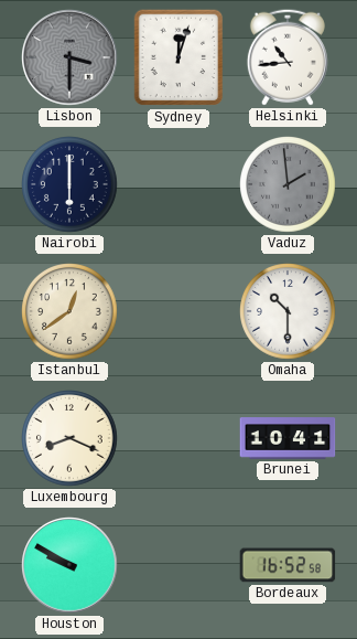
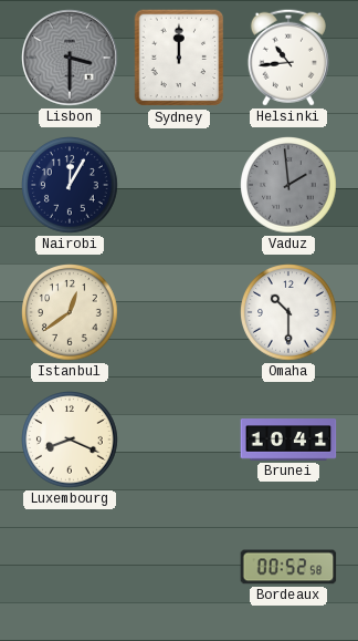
Sydney: 12:03 -> 12:00 (179, 58)
Nairobi: 6:00 -> 12:05 (71, 186)
Houston: 9:50 -> none (69, 565)
Bordeaux: 16:52 -> 00:52 (288, 567)
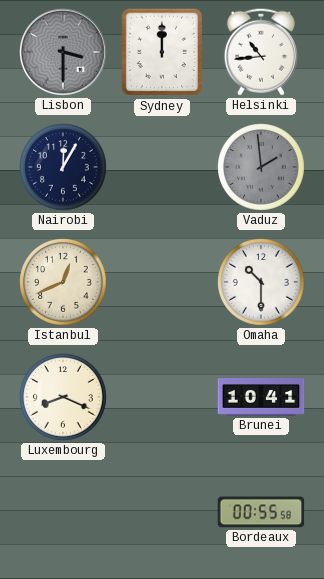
Istanbul: 12:39 -> 12:41 (64, 283)
Bordeaux: 00:52 -> 00:55 (261, 512)
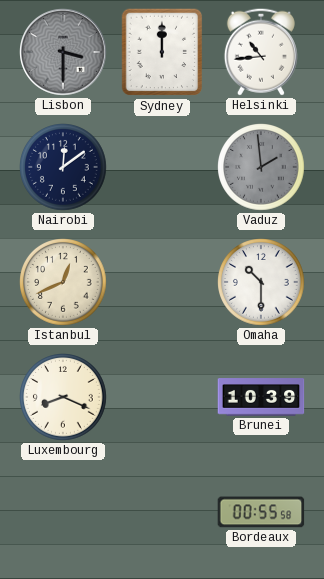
Nairobi: 12:05 -> 12:09 (64, 168)
Brunei: 10:41 -> 10:39 (261, 397)
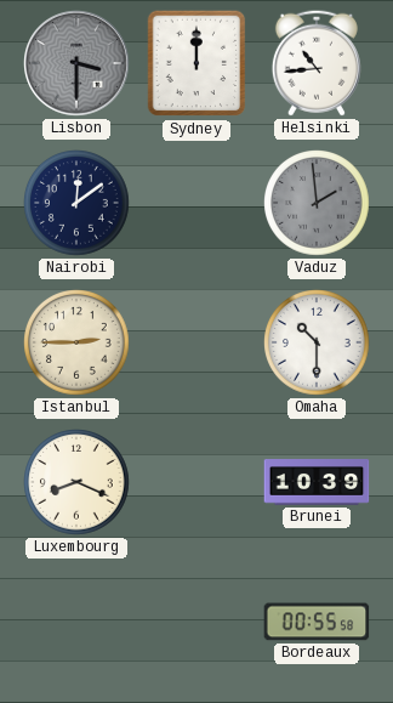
Istanbul: 12:41 -> 2:45 (78, 344)
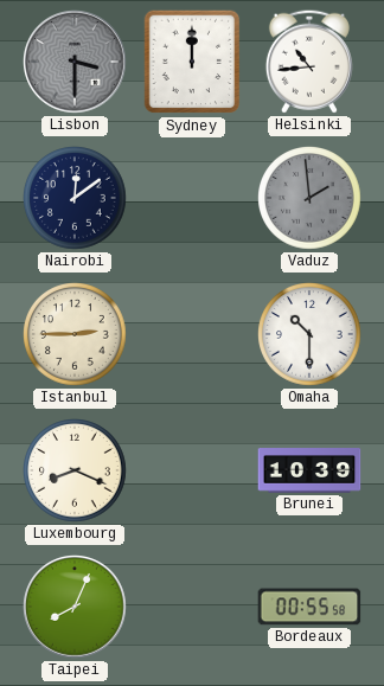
Taipei: none -> 8:04 (75, 607)
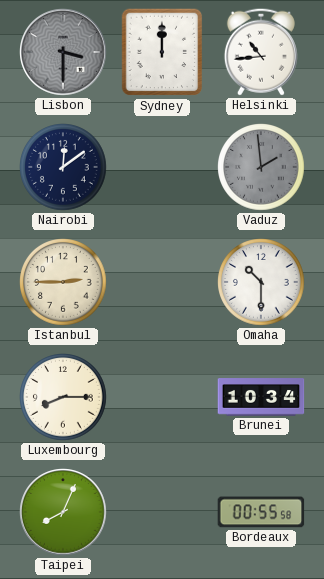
Luxembourg: 8:19 -> 8:15 (64, 398)
Brunei: 10:39 -> 10:34 (261, 397)
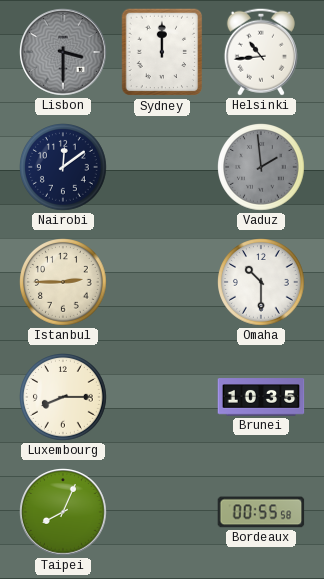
Brunei: 10:34 -> 10:35 (261, 397)
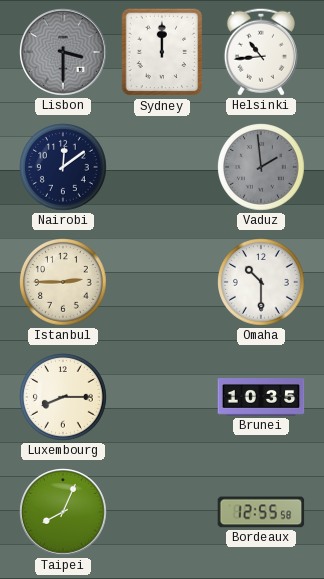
Bordeaux: 00:55 -> 12:55 (261, 512)
